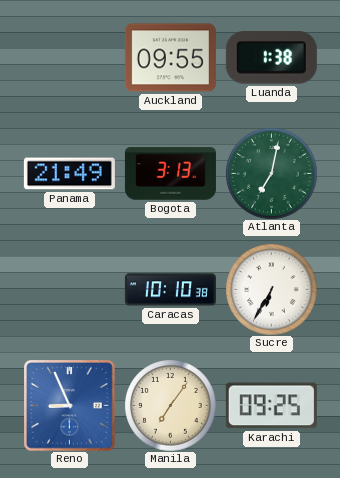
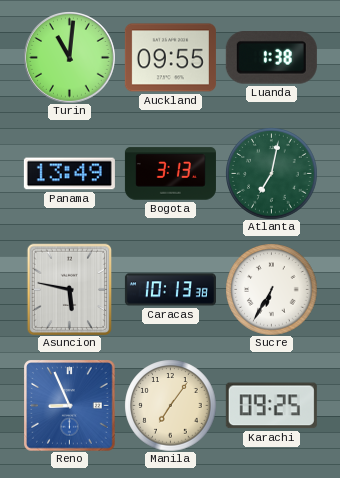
Turin: none -> 11:01 (69, 57)
Panama: 21:49 -> 13:49 (69, 174)
Asuncion: none -> 5:47 (70, 289)
Caracas: 10:10 -> 10:13 (170, 290)
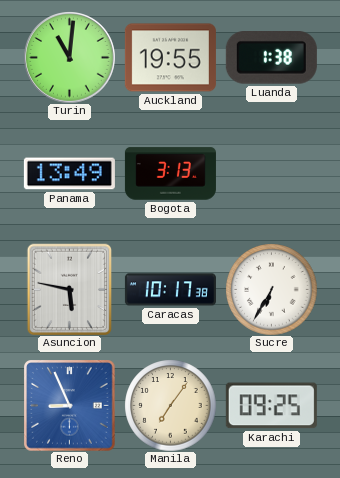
Auckland: 09:55 -> 19:55 (170, 58)
Atlanta: 7:02 -> none (271, 173)
Caracas: 10:13 -> 10:17 (170, 290)
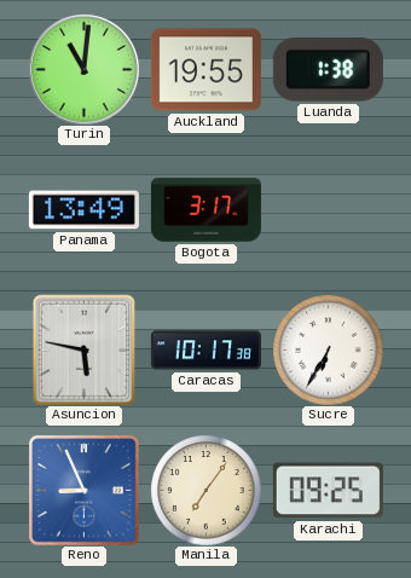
Bogota: 3:13 -> 3:17 (205, 210)
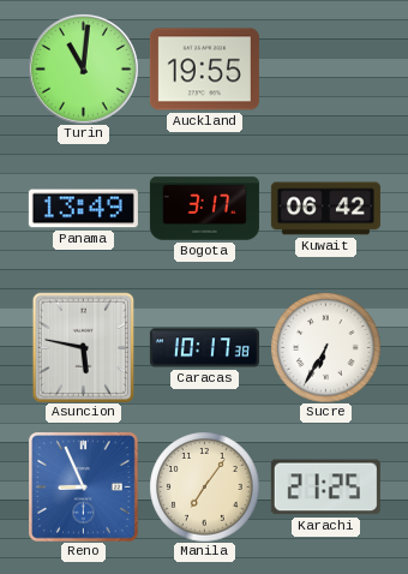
Luanda: 1:38 -> none (328, 70)
Kuwait: none -> 06:42 (325, 209)
Karachi: 09:25 -> 21:25 (325, 488)
